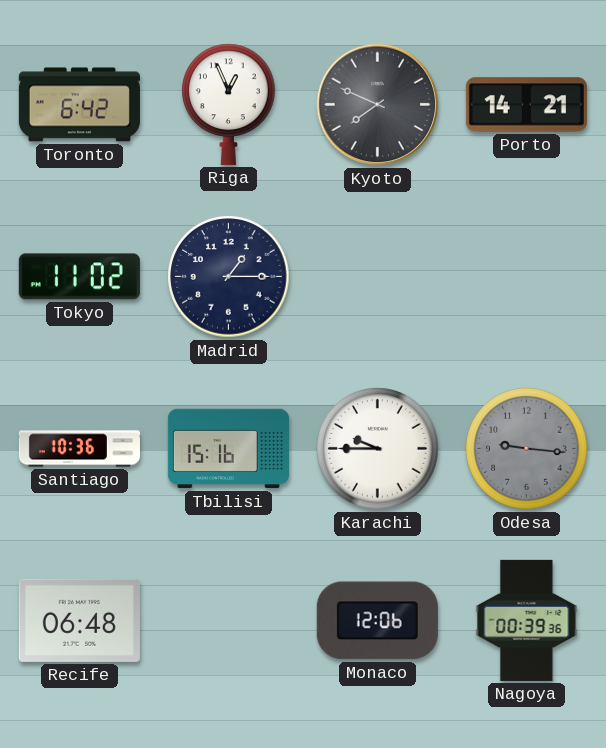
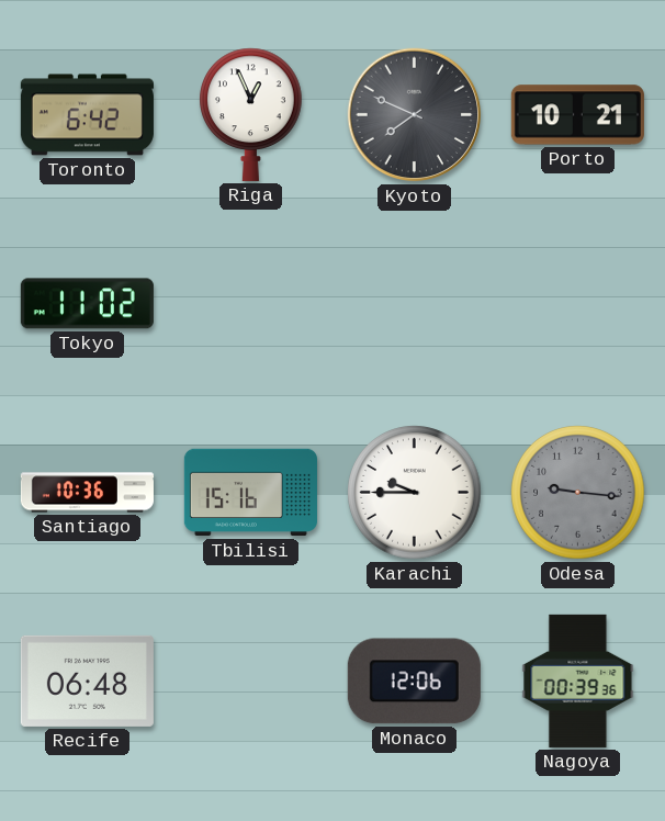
Porto: 14:21 -> 10:21 (577, 115)
Madrid: 1:15 -> none (229, 277)
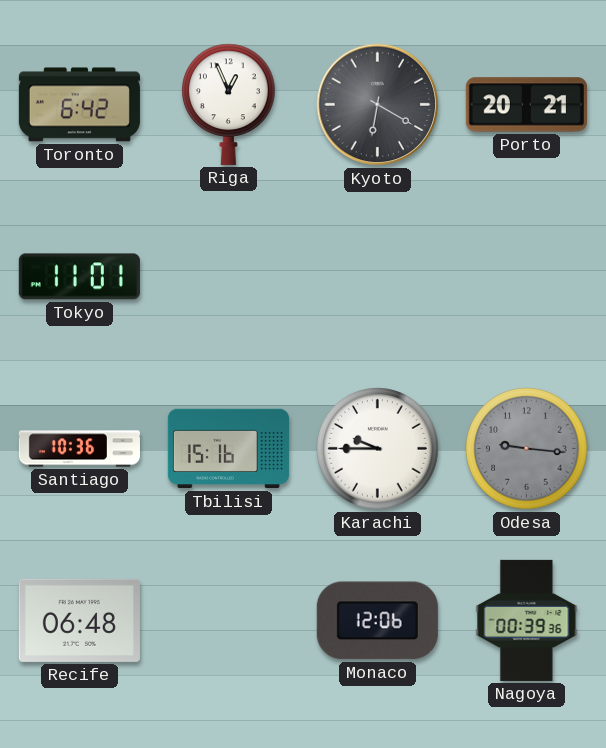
Kyoto: 7:49 -> 6:20 (378, 105)
Porto: 10:21 -> 20:21 (526, 105)
Tokyo: 11:02 -> 11:01 (79, 277)
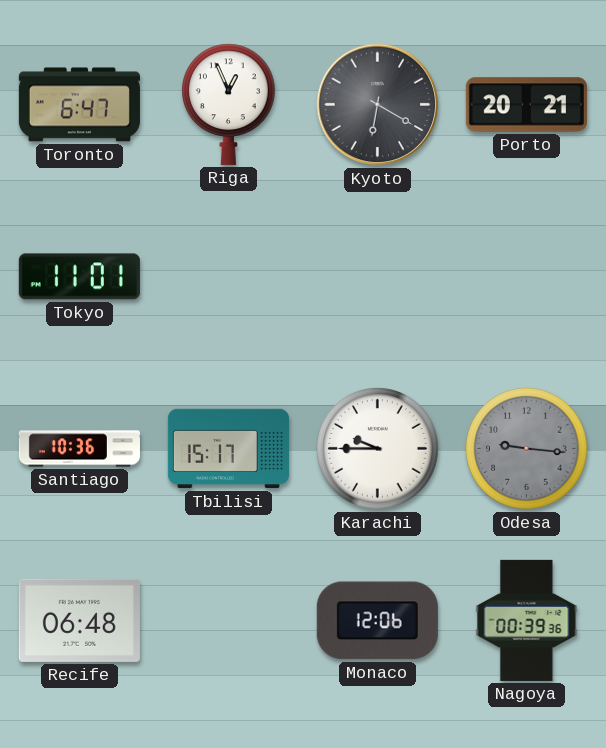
Toronto: 6:42 -> 6:47 (79, 105)
Tbilisi: 15:16 -> 15:17 (228, 449)
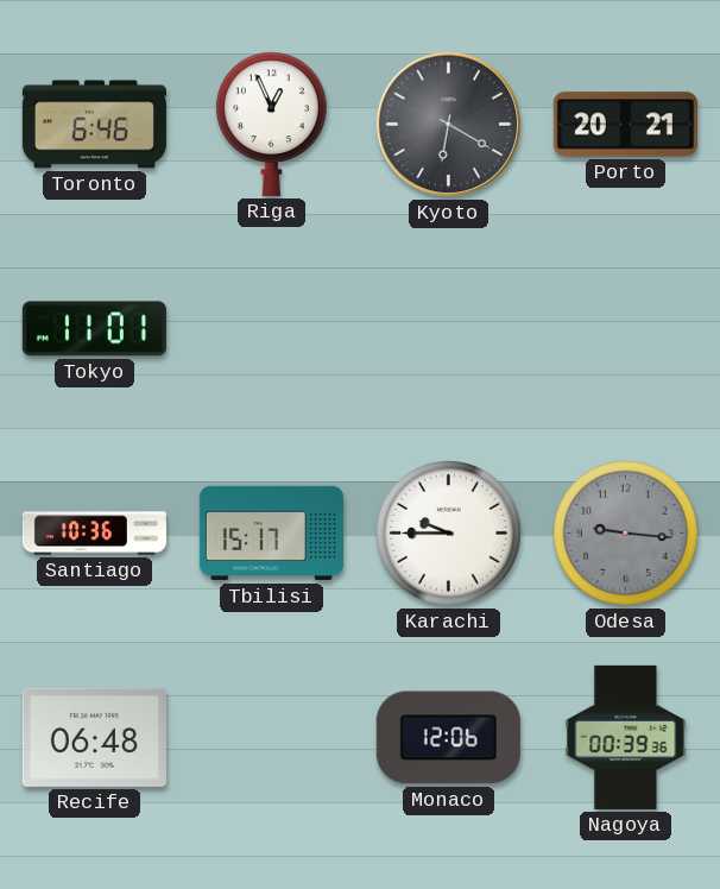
Toronto: 6:47 -> 6:46 (94, 125)
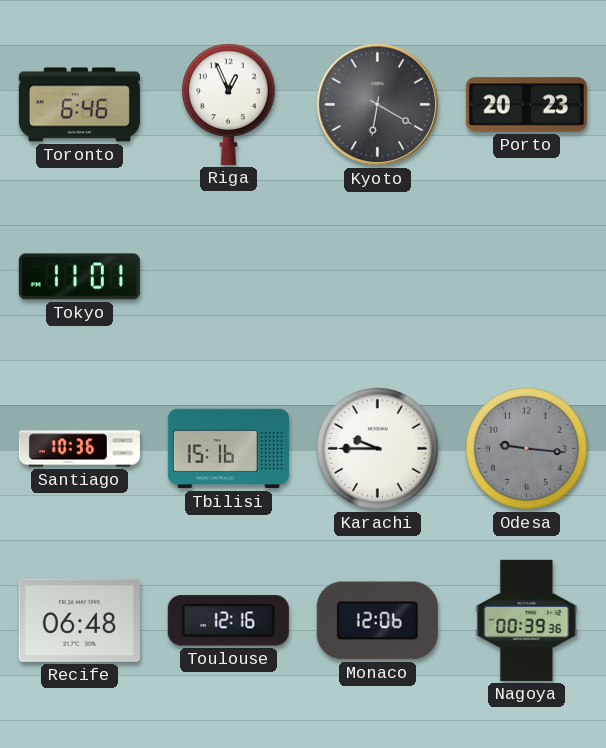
Porto: 20:21 -> 20:23 (526, 105)
Tbilisi: 15:17 -> 15:16 (228, 449)
Toulouse: none -> 12:16 (228, 621)
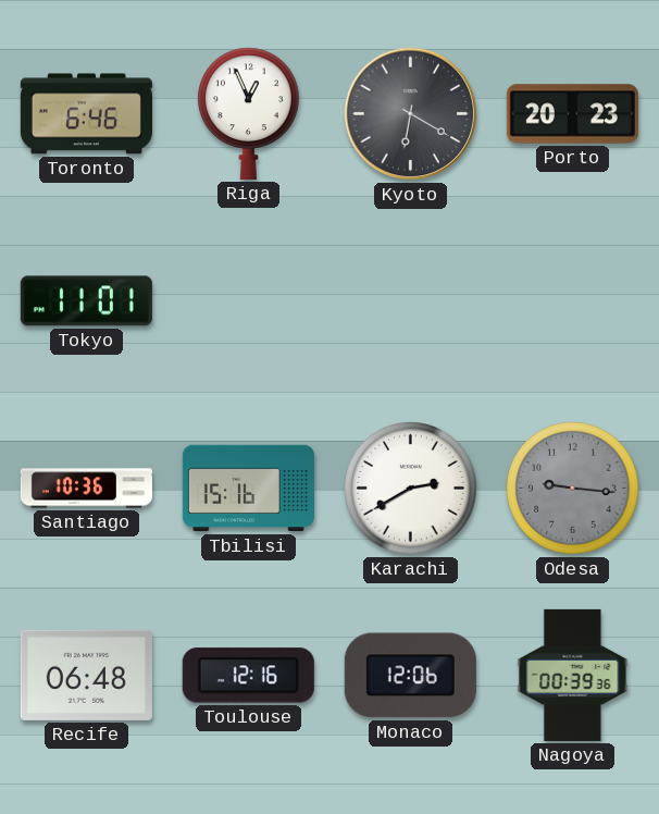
Karachi: 9:45 -> 2:40 (411, 489)
